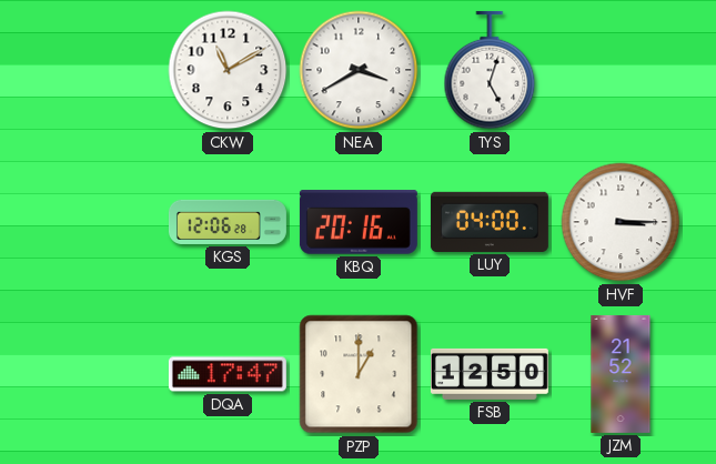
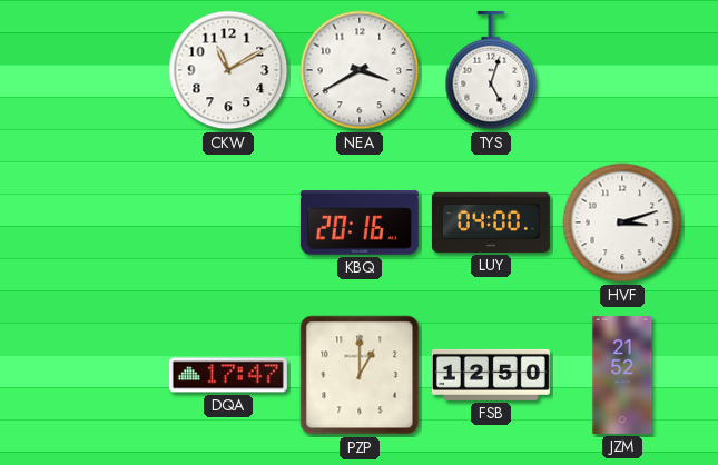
KGS: 12:06 -> none (228, 222)
HVF: 3:15 -> 3:12 (622, 222)
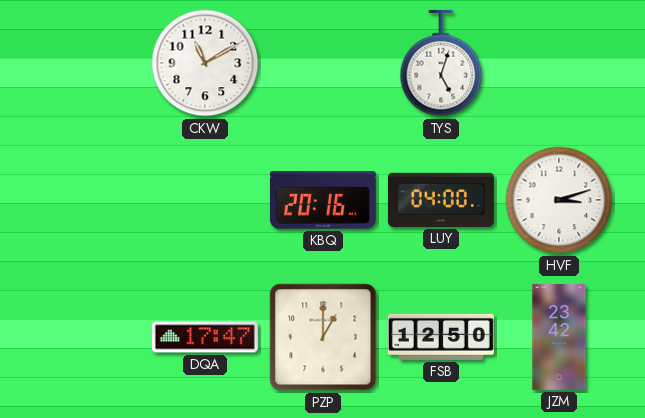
NEA: 3:40 -> none (360, 70)
JZM: 21:52 -> 23:42 (559, 337)
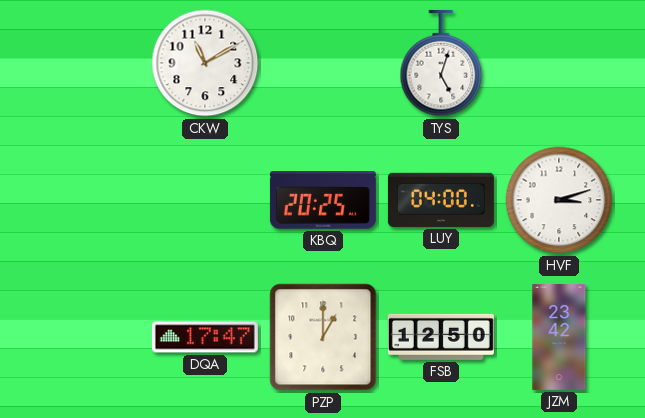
KBQ: 20:16 -> 20:25 (323, 200)
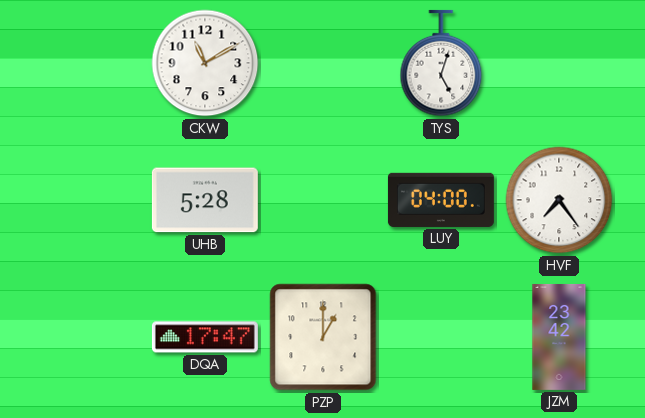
UHB: none -> 5:28 (205, 200)
KBQ: 20:25 -> none (323, 200)
HVF: 3:12 -> 7:24 (559, 200)
FSB: 12:50 -> none (441, 337)
